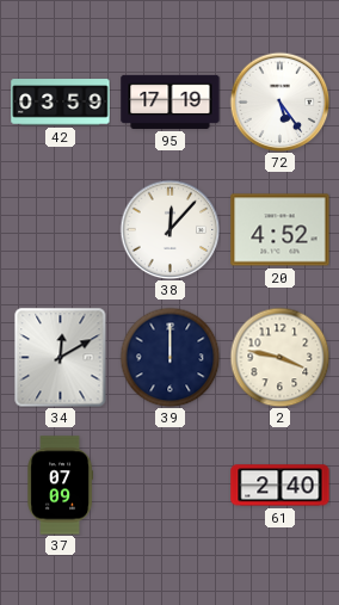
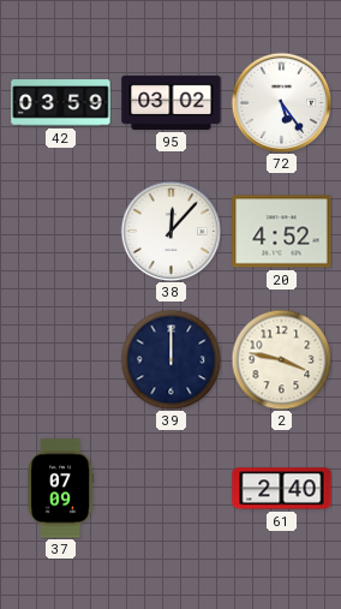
95: 17:19 -> 03:02 (172, 102)
34: 12:10 -> none (61, 357)
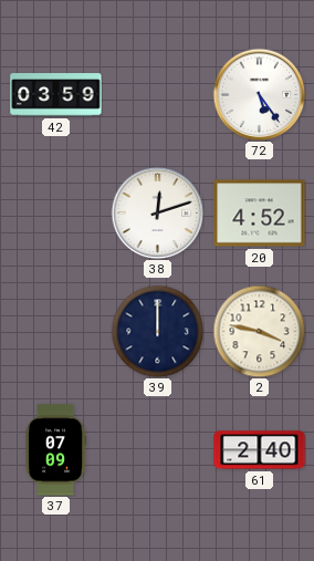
95: 03:02 -> none (172, 102)
38: 12:07 -> 12:12 (157, 212)
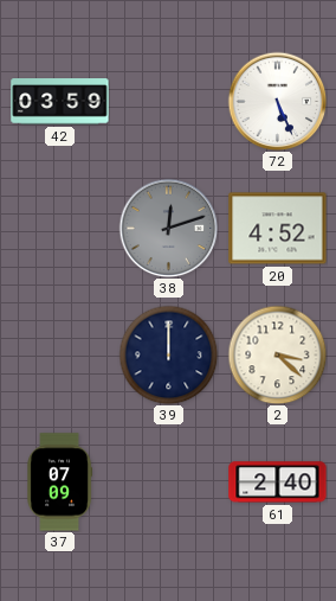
72: 5:24 -> 5:26 (277, 101)
38 dial: white -> grey (168, 228)
2: 3:47 -> 3:22 (277, 354)
